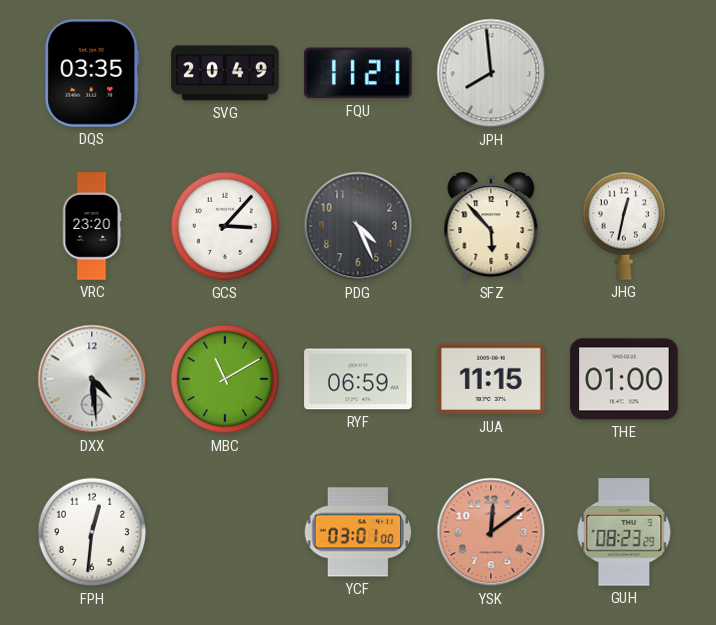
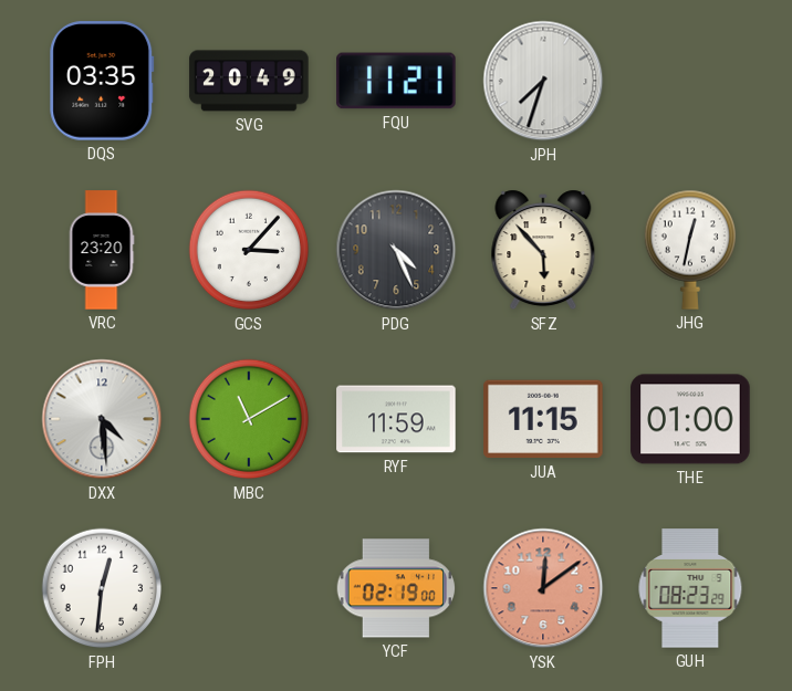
JPH: 7:59 -> 7:33 (543, 81)
RYF: 06:59 -> 11:59 (396, 419)
YCF: 03:01 -> 02:19 (396, 588)
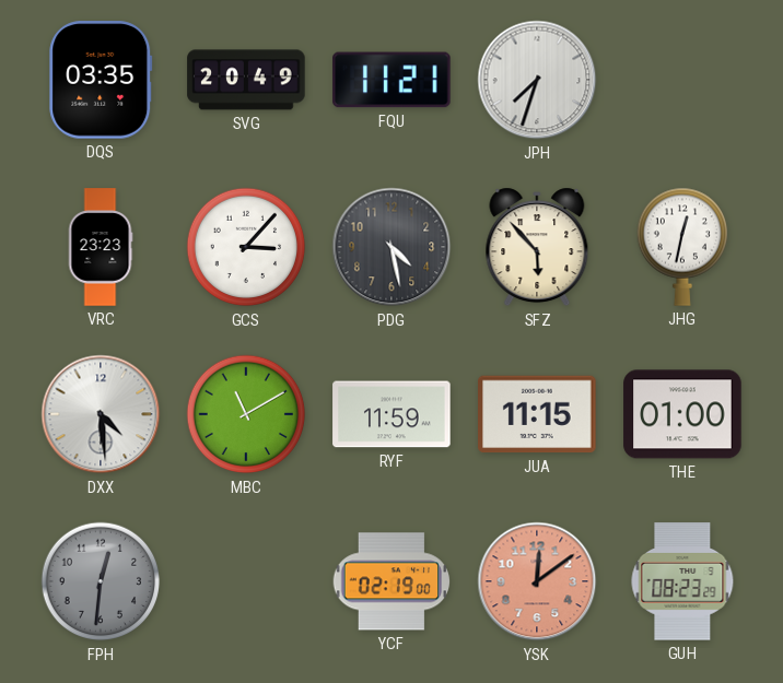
VRC: 23:20 -> 23:23 (101, 247)
PDG: 4:26 -> 4:28 (391, 247)
FPH dial: white -> grey (101, 581)
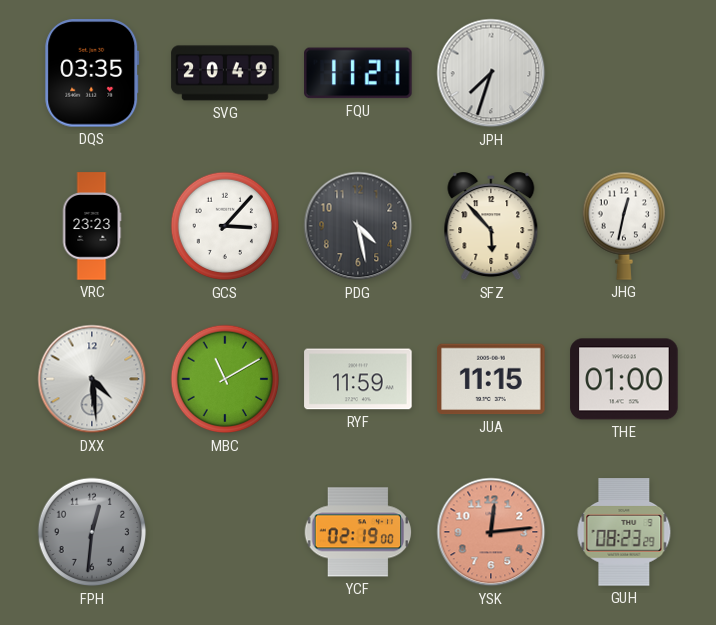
YSK: 12:09 -> 12:14 (491, 532)
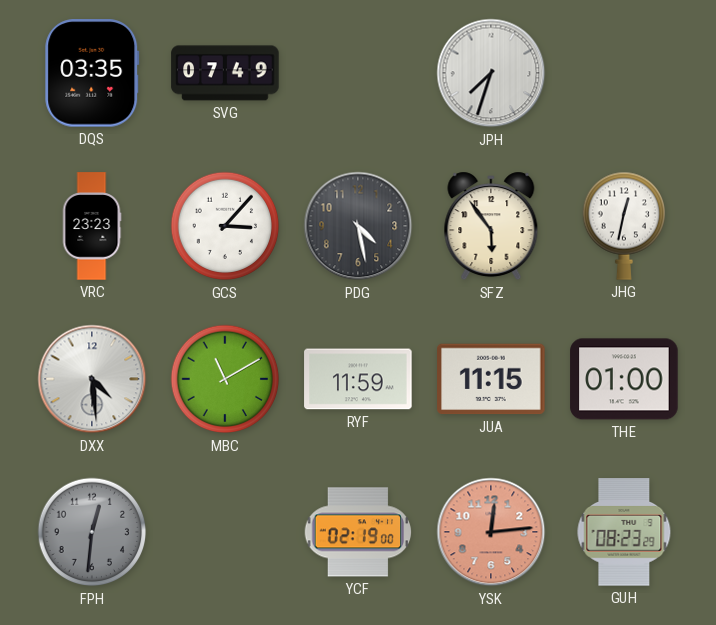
SVG: 20:49 -> 07:49 (225, 73)
FQU: 11:21 -> none (358, 73)
SFZ: 5:53 -> 5:54 (491, 226)
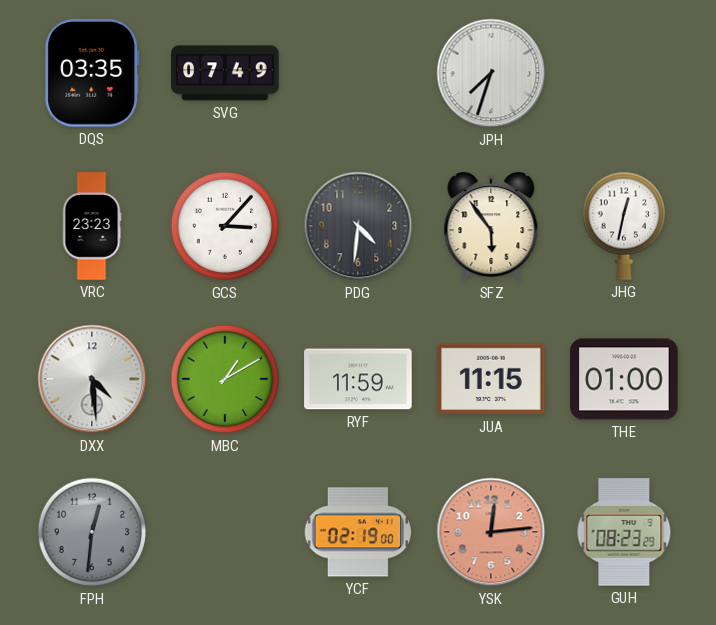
PDG: 4:28 -> 4:31 (358, 226)
MBC: 11:10 -> 1:10 (225, 379)
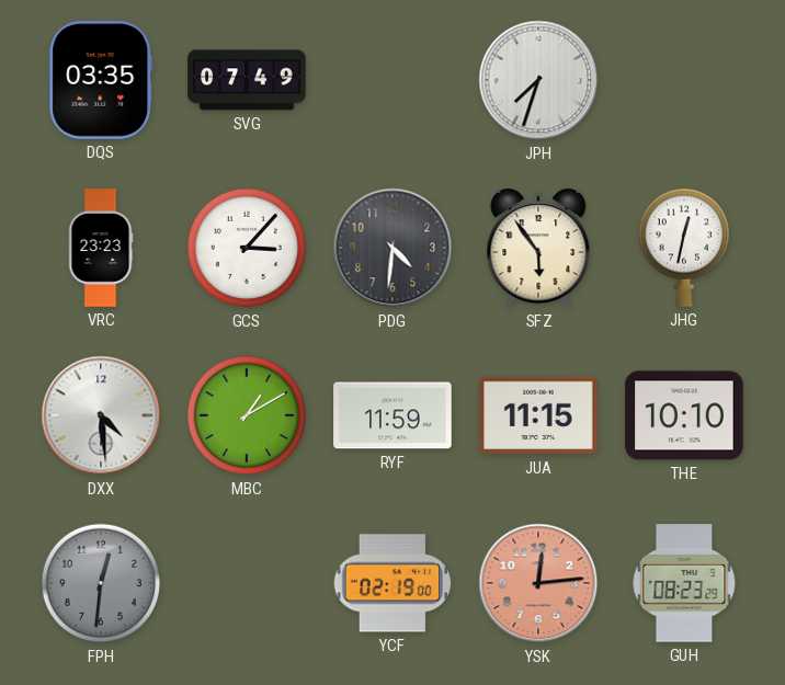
THE: 01:00 -> 10:10 (684, 415)
